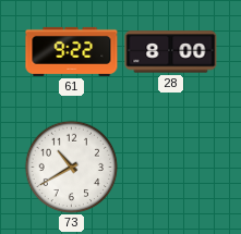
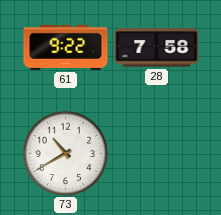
28: 8:00 -> 7:58 (157, 48)
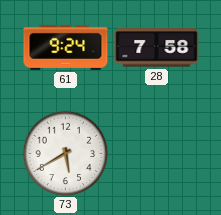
61: 9:22 -> 9:24 (66, 47)
73: 10:40 -> 5:40 (65, 153)
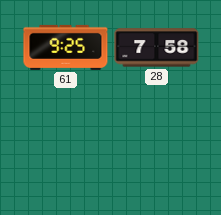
61: 9:24 -> 9:25 (66, 47)
73: 5:40 -> none (65, 153)
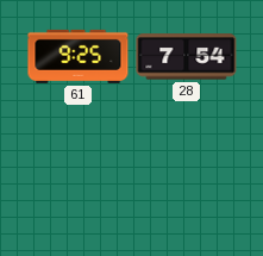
28: 7:58 -> 7:54 (187, 57)
